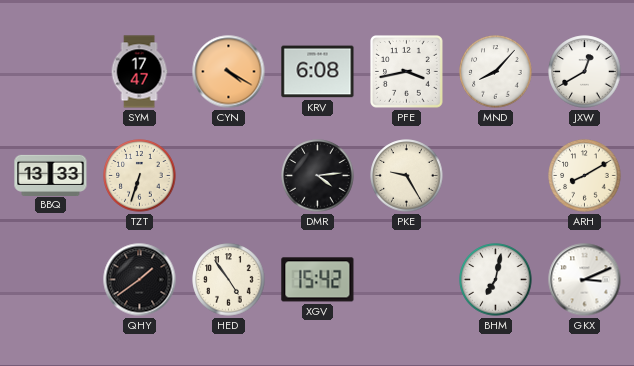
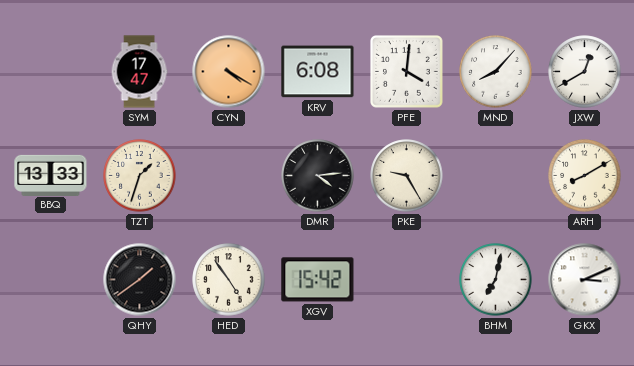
PFE: 3:43 -> 4:01 (407, 72)
TZT: 6:33 -> 1:33 (140, 176)
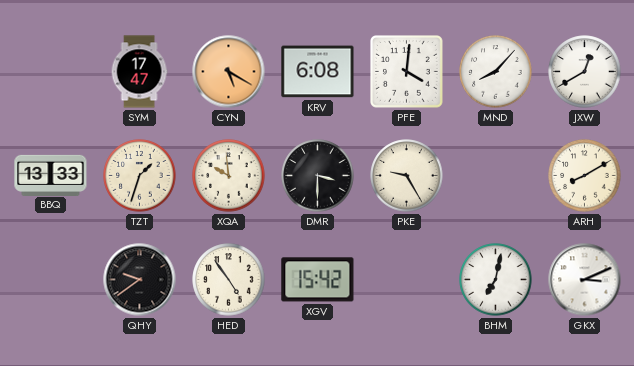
CYN: 4:20 -> 5:20 (229, 72)
XQA: none -> 9:59 (229, 176)
DMR: 4:14 -> 3:30 (318, 176)
QHY: 1:39 -> 9:39 (140, 280)
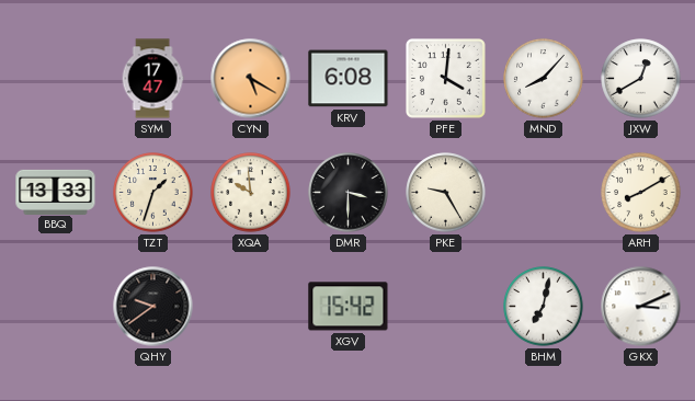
HED: 4:54 -> none (229, 280)
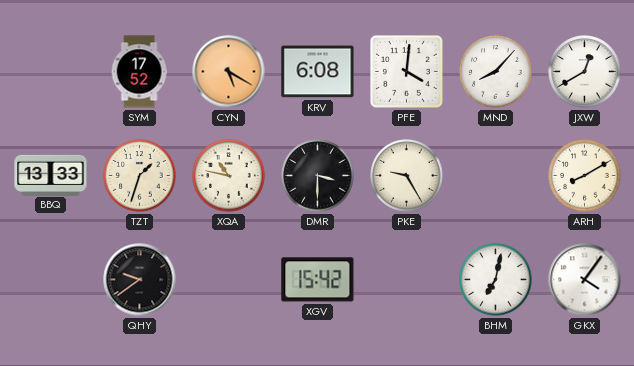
SYM: 17:47 -> 17:52 (139, 72)
XQA: 9:59 -> 10:47 (229, 176)
GKX: 3:11 -> 4:06 (585, 280)
